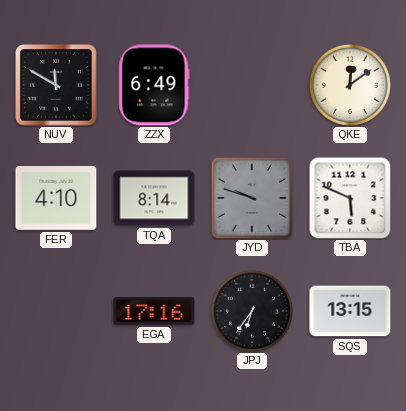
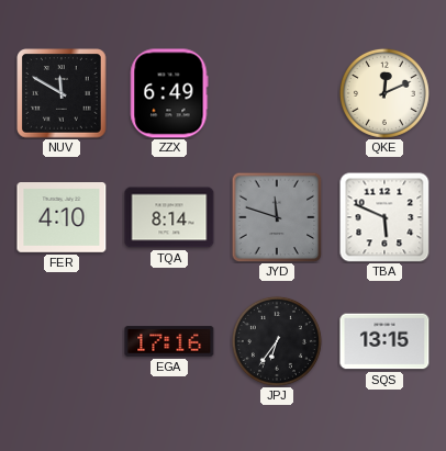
QKE: 12:09 -> 12:11 (384, 93)
JYD: 9:48 -> 11:48 (277, 217)
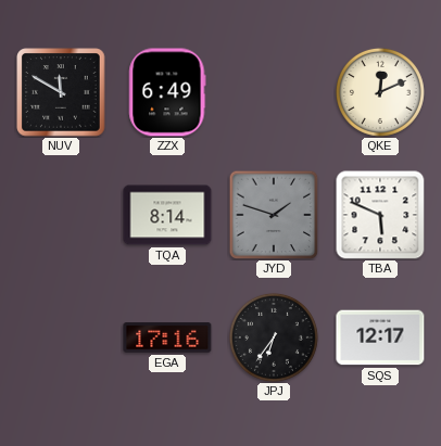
FER: 4:10 -> none (62, 218)
JYD: 11:48 -> 1:48 (274, 215)
SQS: 13:15 -> 12:17 (380, 337)
